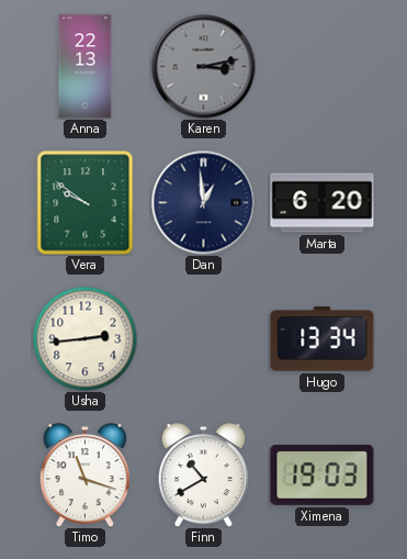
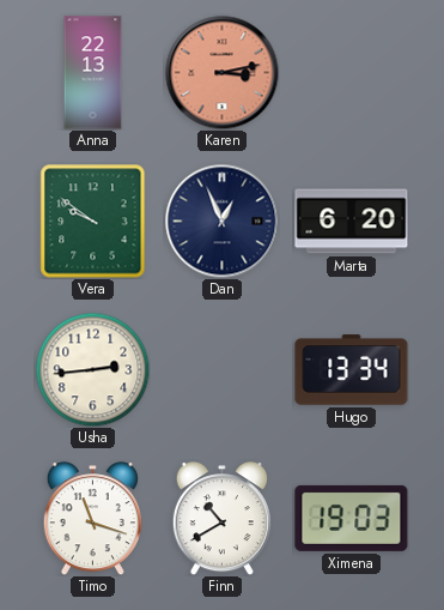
Karen dial: grey -> salmon (221, 72)
Dan: 12:59 -> 12:56 (221, 221)
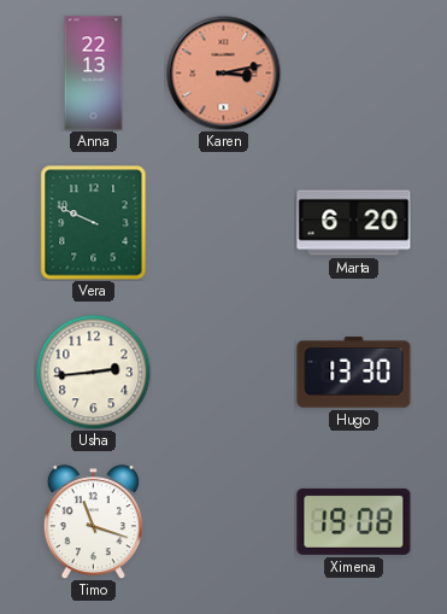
Vera: 9:51 -> 9:49 (94, 223)
Dan: 12:56 -> none (221, 221)
Hugo: 13:34 -> 13:30 (354, 373)
Finn: 10:40 -> none (221, 519)
Ximena: 19:03 -> 19:08 (354, 521)
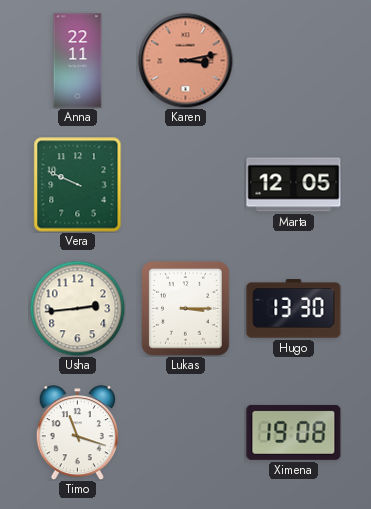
Anna: 22:13 -> 22:11 (78, 61)
Marta: 6:20 -> 12:05 (294, 185)
Lukas: none -> 3:15 (186, 309)
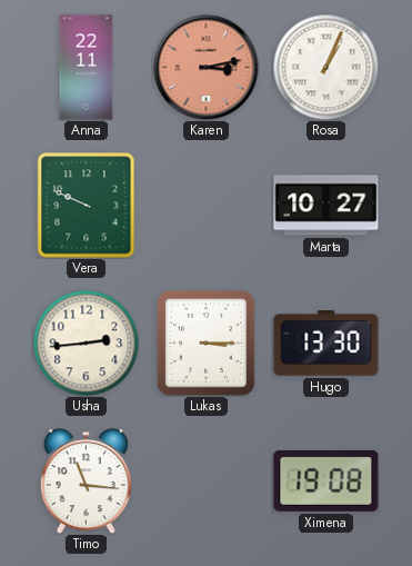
Rosa: none -> 1:04 (325, 67)
Marta: 12:05 -> 10:27 (326, 206)
Timo: 11:18 -> 11:16 (86, 481)
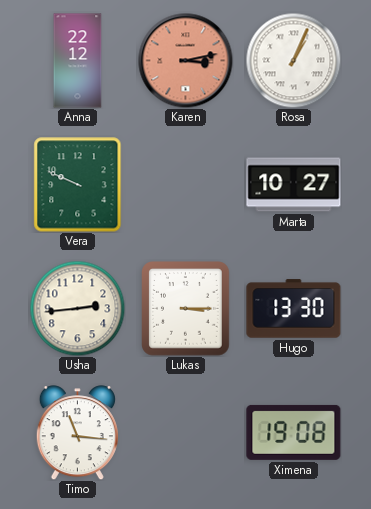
Anna: 22:11 -> 22:12 (78, 61)
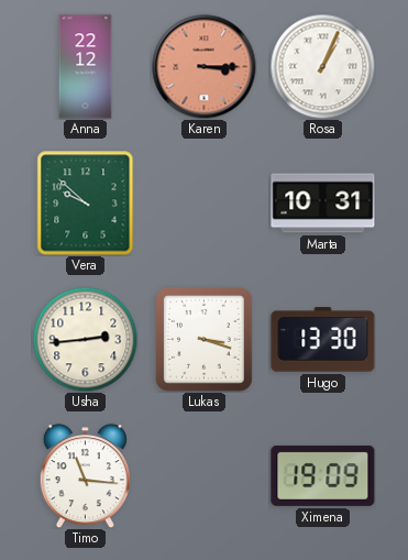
Karen: 3:13 -> 3:15 (203, 66)
Vera: 9:49 -> 9:52 (86, 204)
Marta: 10:27 -> 10:31 (323, 204)
Lukas: 3:15 -> 3:18 (205, 340)
Ximena: 19:08 -> 19:09 (323, 475)
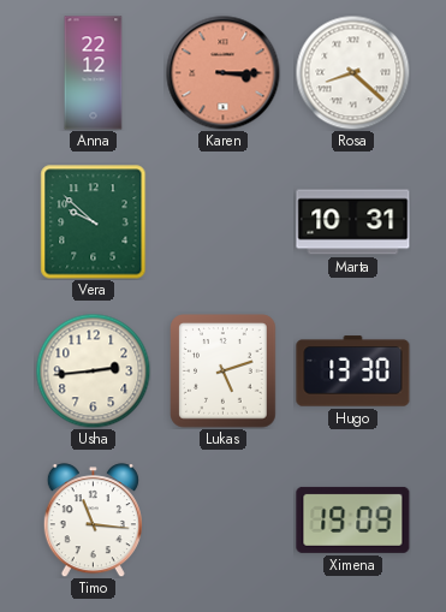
Rosa: 1:04 -> 8:22 (352, 72)
Lukas: 3:18 -> 5:12 (224, 372)
